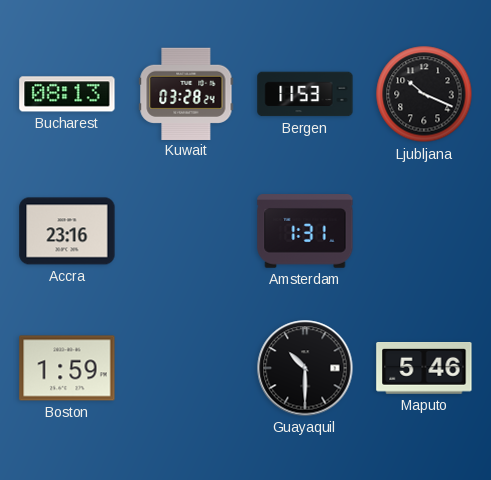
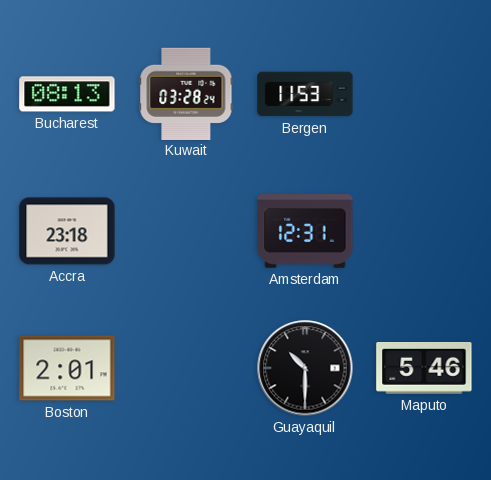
Ljubljana: 10:19 -> none (424, 94)
Accra: 23:16 -> 23:18 (67, 231)
Amsterdam: 1:31 -> 12:31 (305, 231)
Boston: 1:59 -> 2:01 (67, 368)
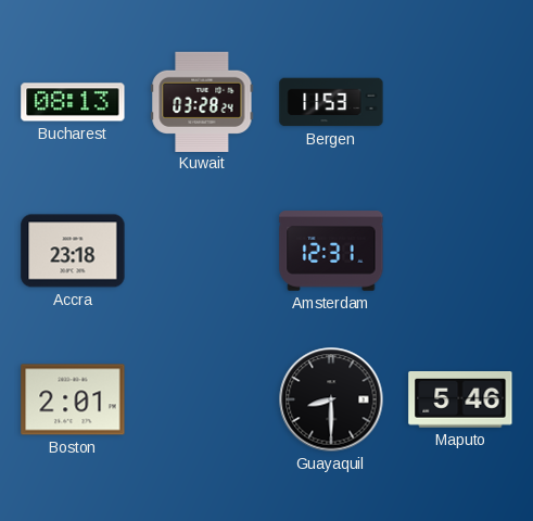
Guayaquil: 10:30 -> 8:30 (331, 399)
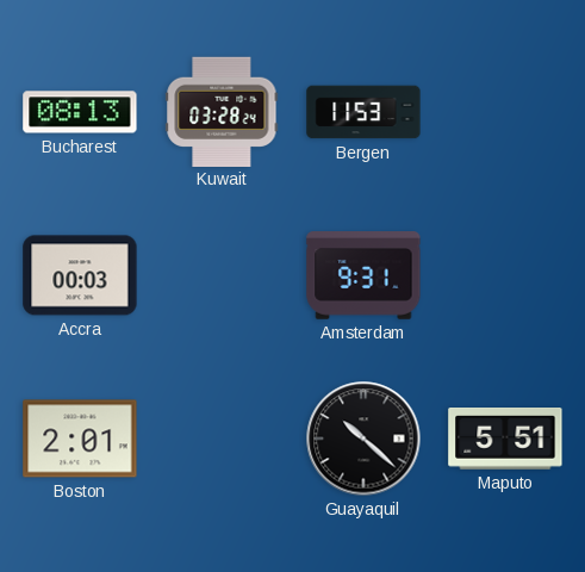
Accra: 23:18 -> 00:03 (80, 275)
Amsterdam: 12:31 -> 9:31 (363, 275)
Guayaquil: 8:30 -> 10:22 (363, 439)
Maputo: 5:46 -> 5:51 (505, 440)
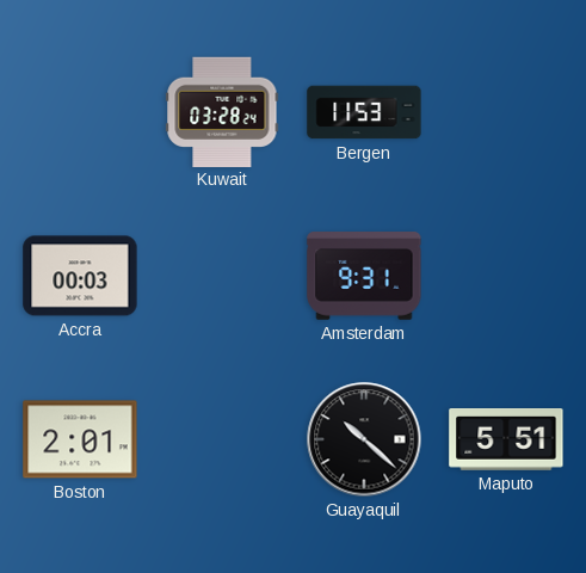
Bucharest: 08:13 -> none (80, 112)
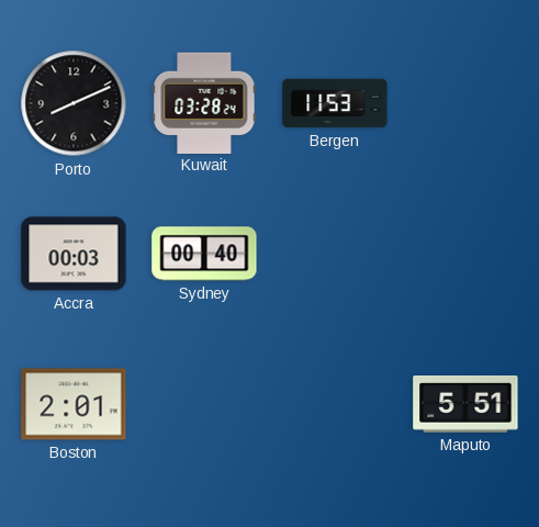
Porto: none -> 8:11 (74, 103)
Sydney: none -> 00:40 (204, 254)
Amsterdam: 9:31 -> none (364, 276)
Guayaquil: 10:22 -> none (364, 439)
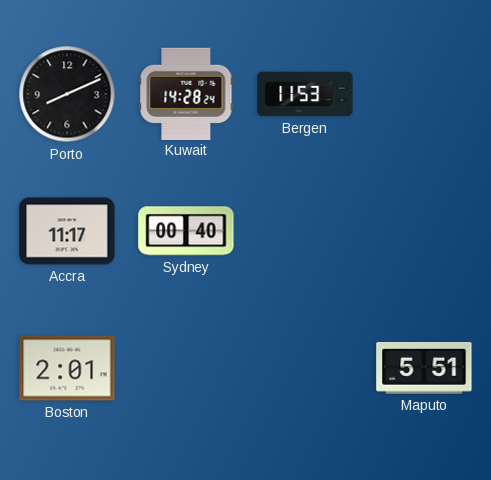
Kuwait: 03:28 -> 14:28 (186, 93)
Accra: 00:03 -> 11:17 (67, 231)
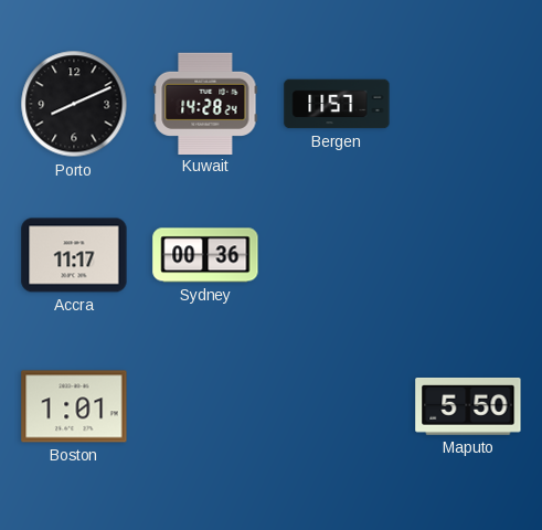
Bergen: 11:53 -> 11:57 (337, 104)
Sydney: 00:40 -> 00:36 (205, 255)
Boston: 2:01 -> 1:01 (74, 406)
Maputo: 5:51 -> 5:50 (468, 407)
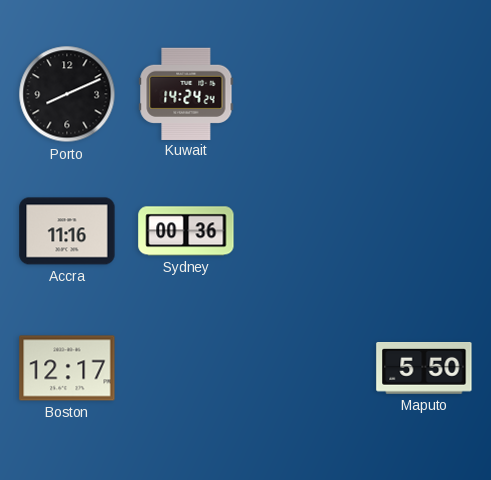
Kuwait: 14:28 -> 14:24 (186, 93)
Bergen: 11:57 -> none (337, 104)
Accra: 11:17 -> 11:16 (67, 231)
Boston: 1:01 -> 12:17 (67, 368)
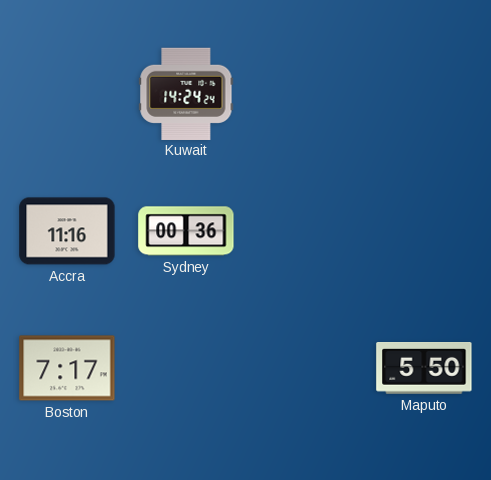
Porto: 8:11 -> none (67, 94)
Boston: 12:17 -> 7:17 (67, 368)
